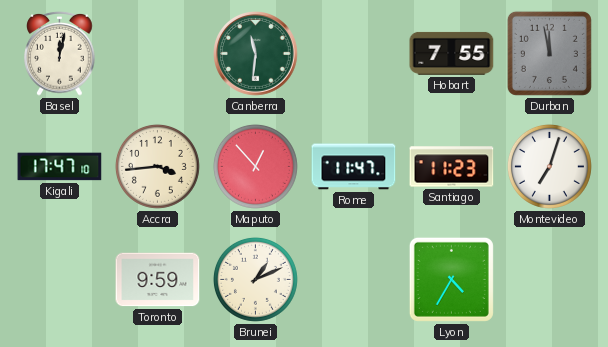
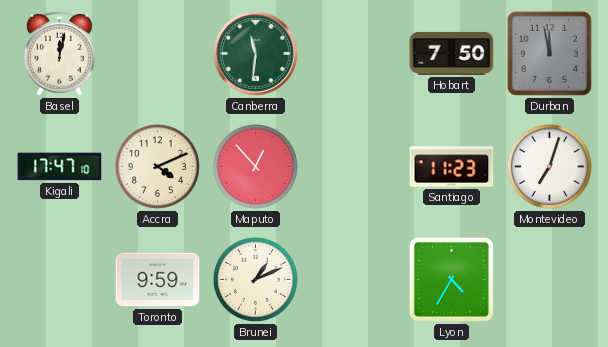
Hobart: 7:55 -> 7:50 (452, 53)
Accra: 3:44 -> 4:11 (157, 166)
Rome: 11:47 -> none (354, 167)
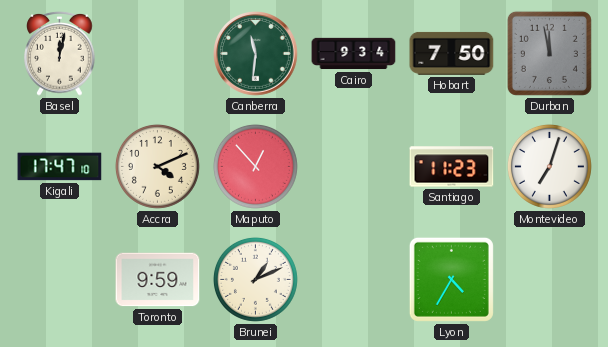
Cairo: none -> 9:34 (354, 54)
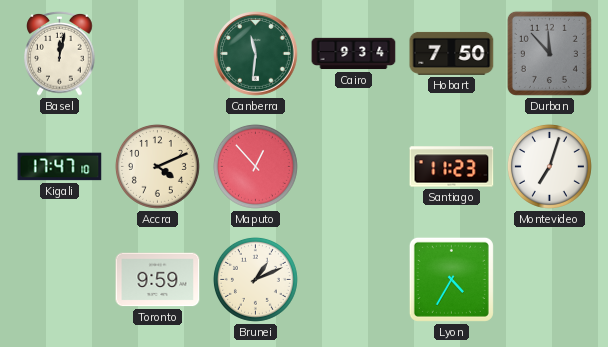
Durban: 11:58 -> 11:53 (549, 53)
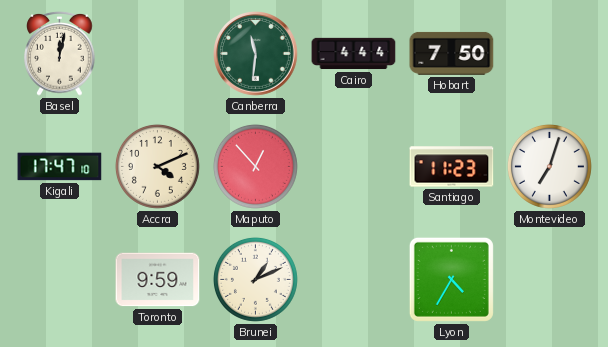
Cairo: 9:34 -> 4:44 (354, 54)
Durban: 11:53 -> none (549, 53)
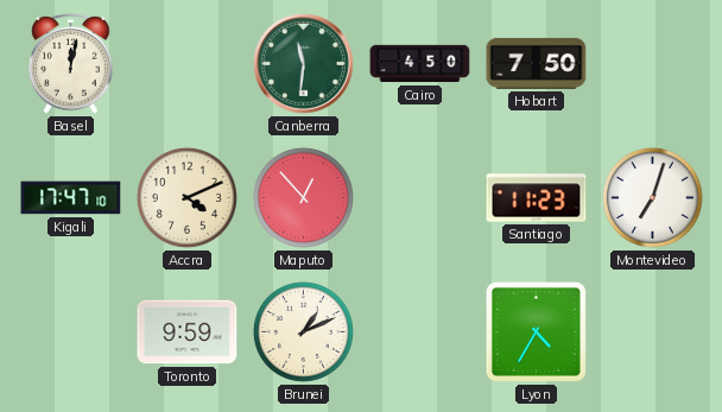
Cairo: 4:44 -> 4:50 (420, 64)
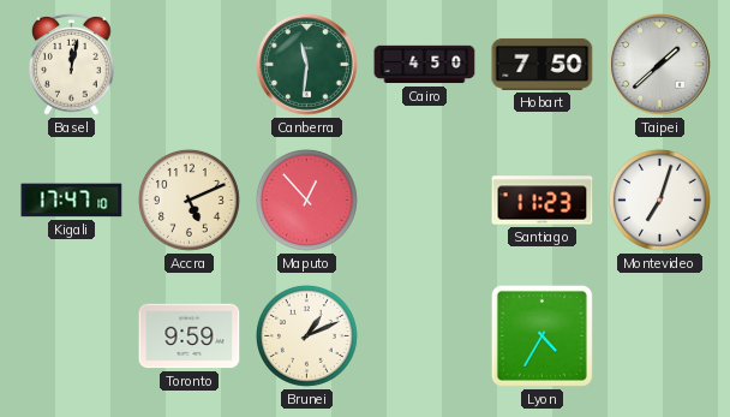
Taipei: none -> 1:38 (660, 65)
Accra: 4:11 -> 5:11 (189, 199)
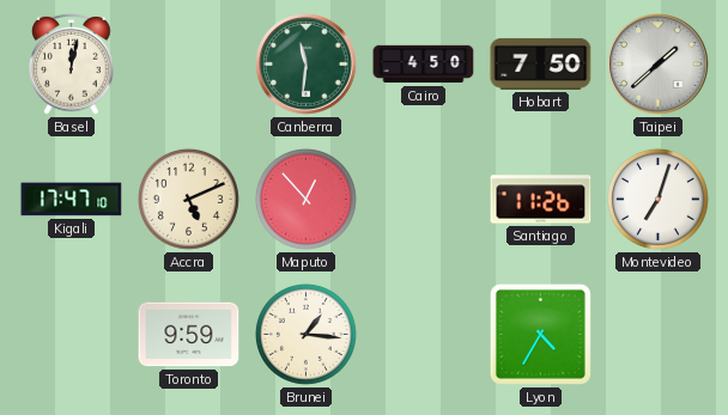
Santiago: 11:23 -> 11:26 (541, 200)
Brunei: 1:11 -> 1:16 (305, 334)
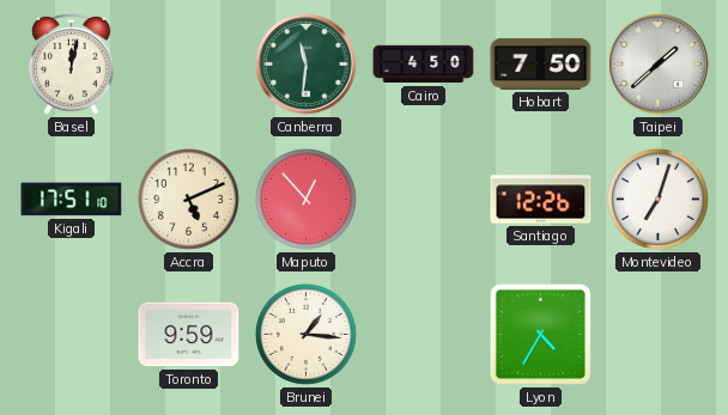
Kigali: 17:47 -> 17:51 (72, 200)
Santiago: 11:26 -> 12:26 (541, 200)
